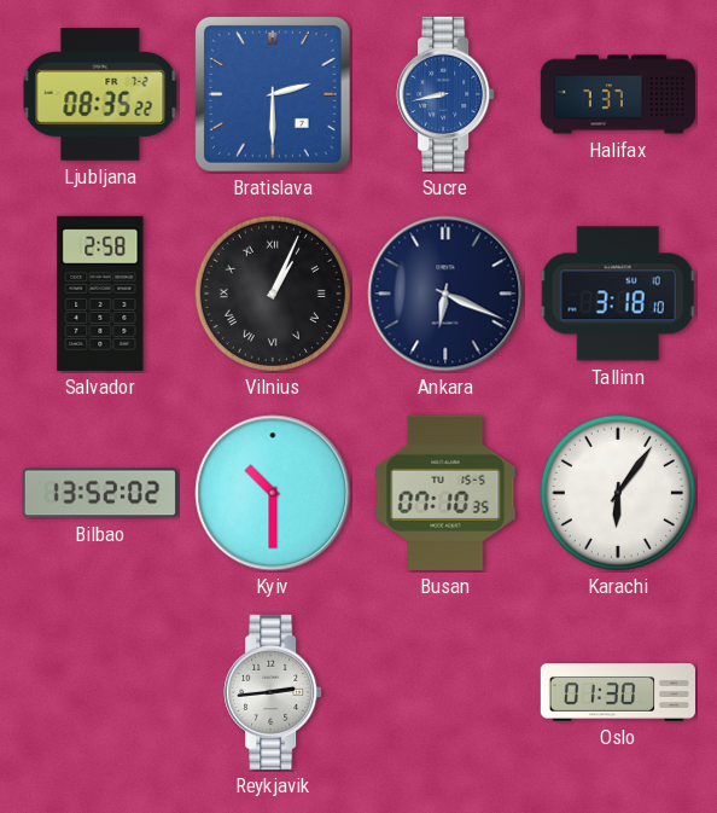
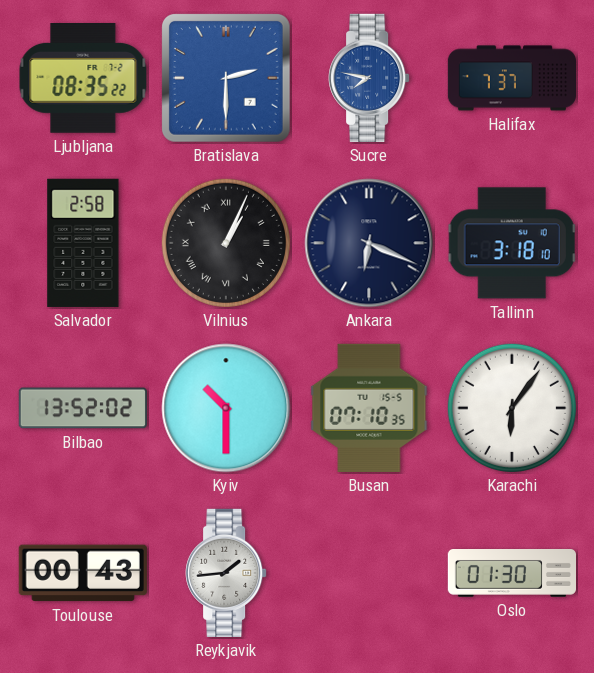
Sucre: 8:43 -> 7:47 (369, 78)
Toulouse: none -> 00:43 (83, 573)
Reykjavik: 2:44 -> 1:44 (226, 573)
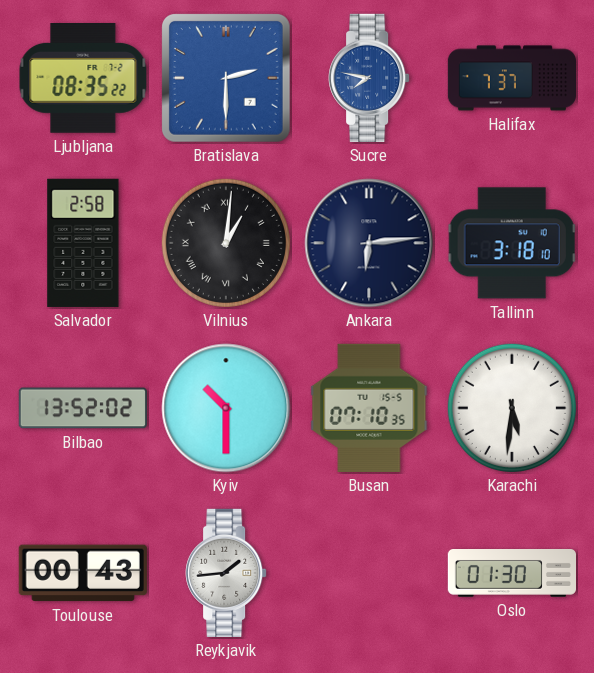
Vilnius: 1:04 -> 1:01 (226, 243)
Ankara: 6:19 -> 6:14 (369, 243)
Karachi: 6:06 -> 5:31 (512, 408)
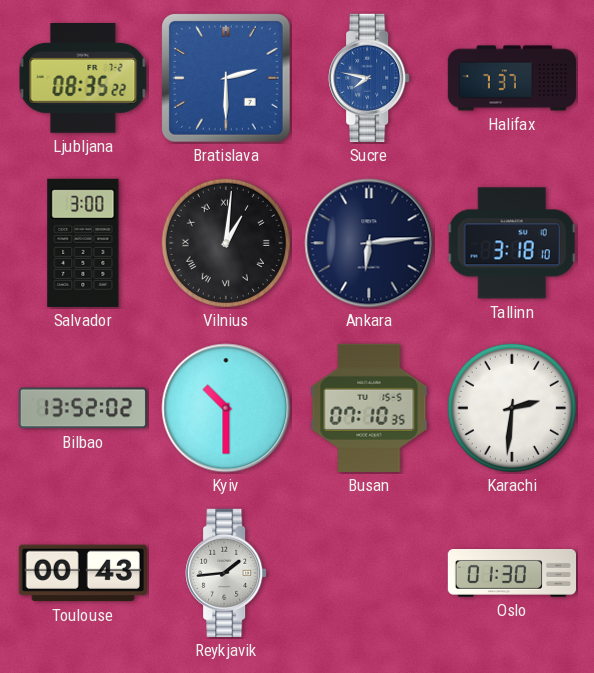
Salvador: 2:58 -> 3:00 (83, 243)
Karachi: 5:31 -> 2:31 (512, 408)
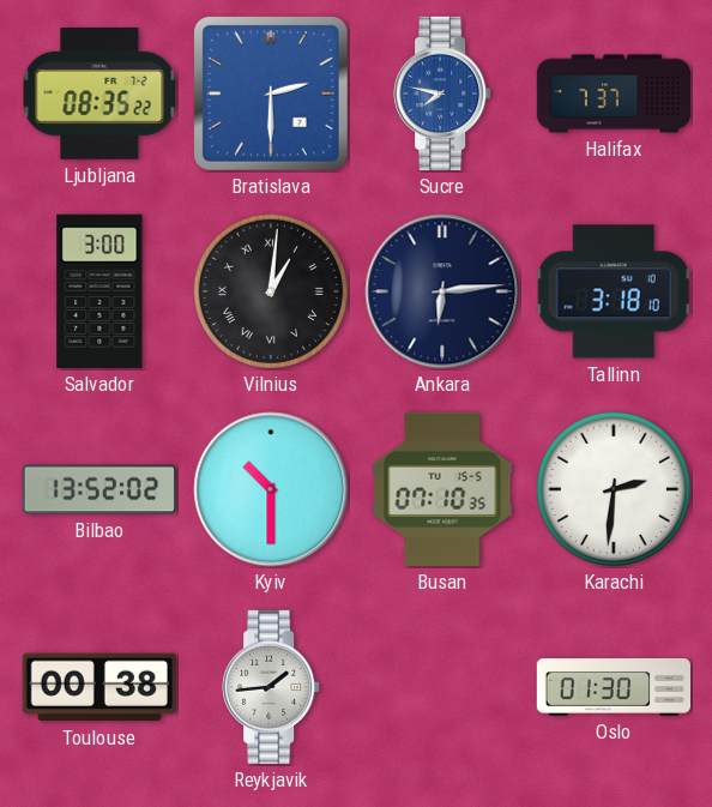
Toulouse: 00:43 -> 00:38 (99, 687)
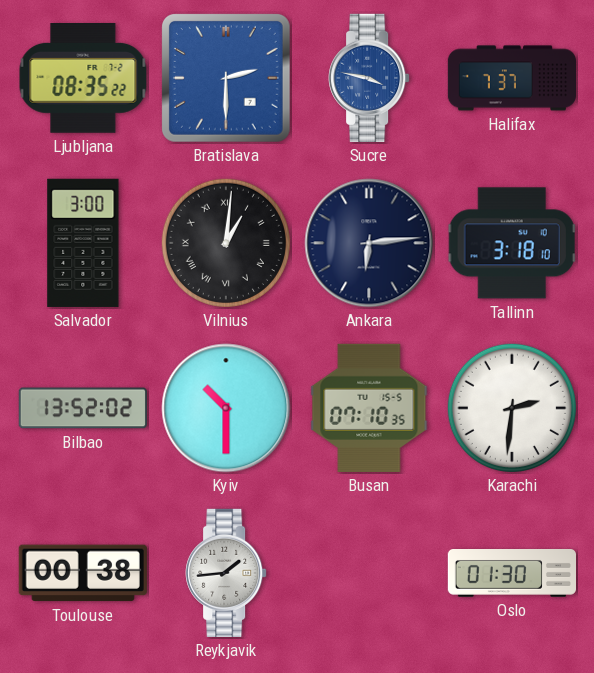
Sucre: 7:47 -> 3:47 (369, 78)
